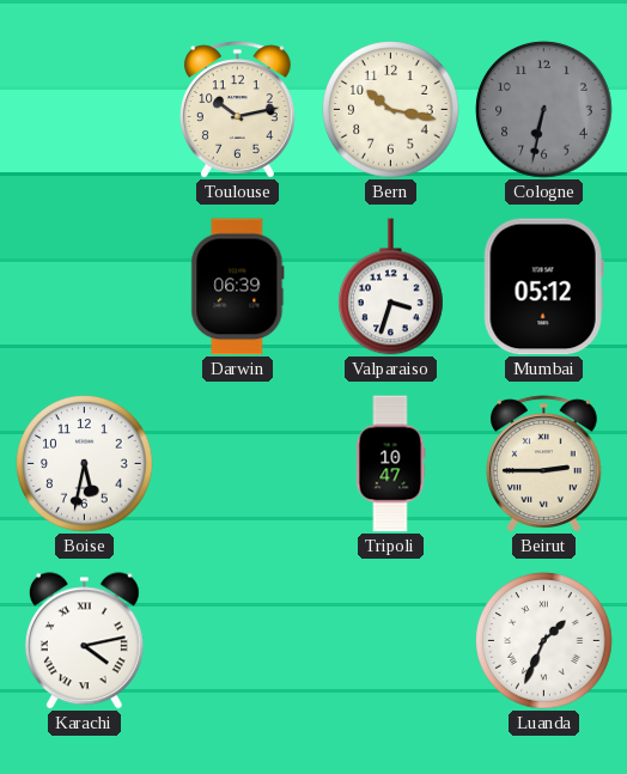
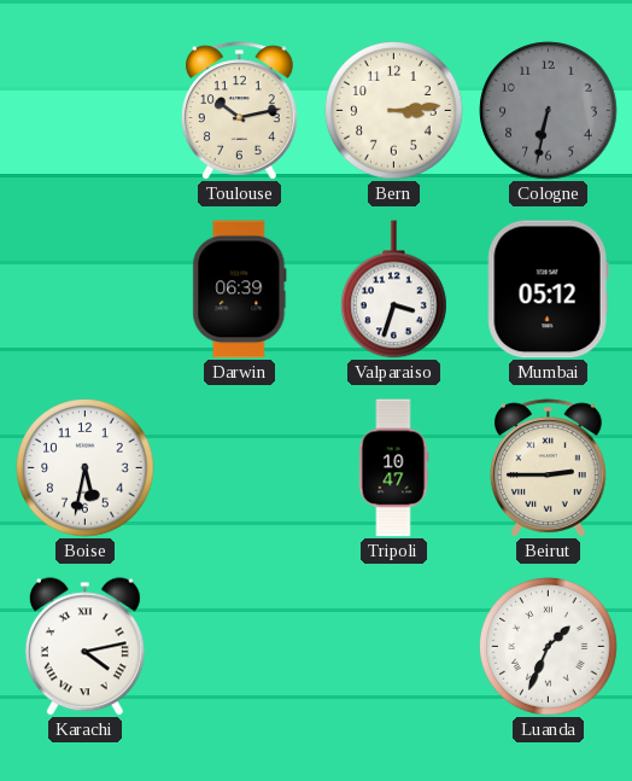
Bern: 10:17 -> 3:14 (394, 111)
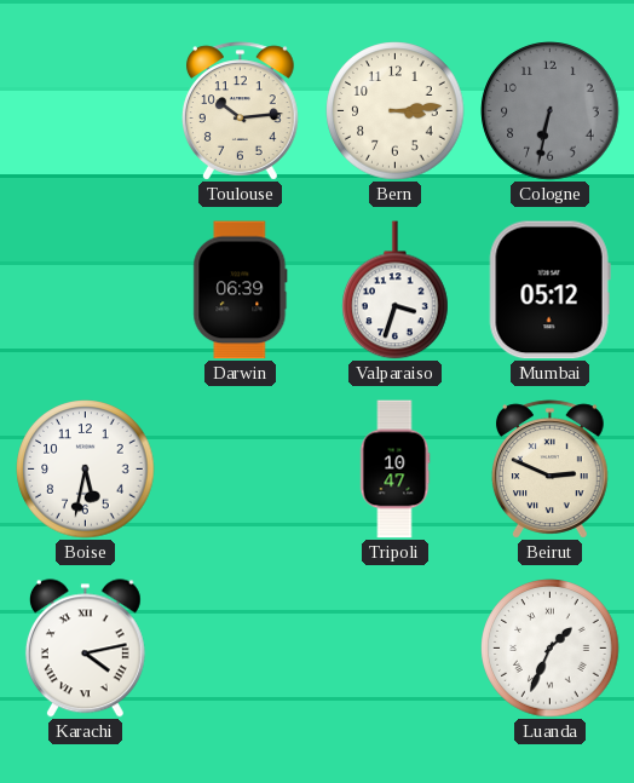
Toulouse: 10:13 -> 10:14 (240, 111)
Beirut: 2:45 -> 2:49 (549, 470)
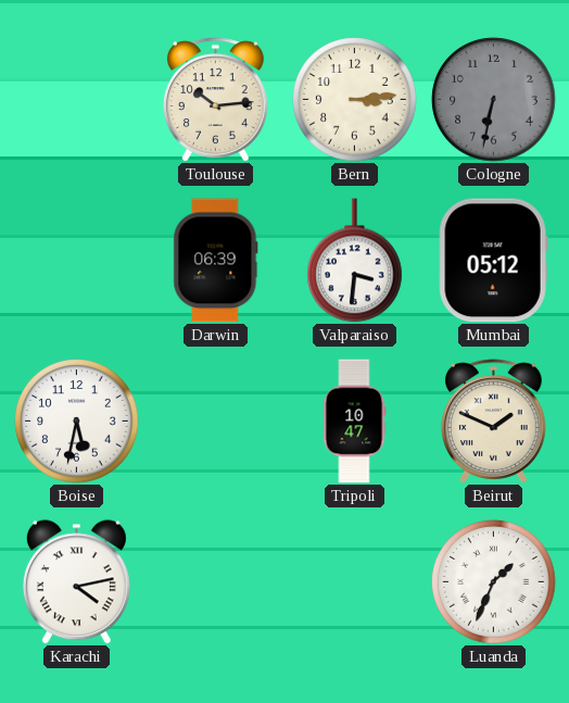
Valparaiso: 3:33 -> 3:31 (355, 261)
Beirut: 2:49 -> 1:49 (493, 422)
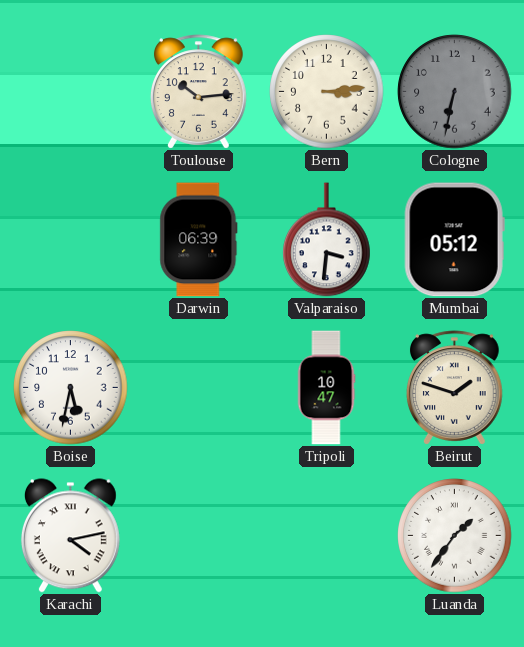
Beirut: 1:49 -> 1:48 (454, 388)
Luanda: 1:34 -> 1:36 (455, 536)
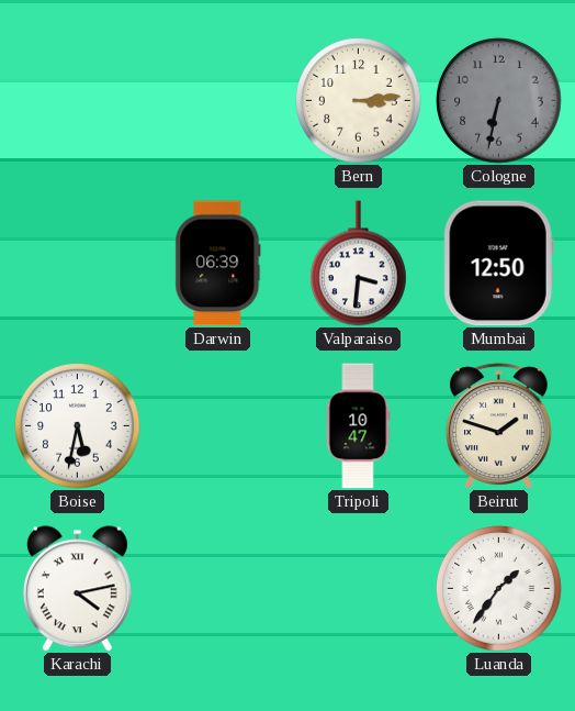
Toulouse: 10:14 -> none (198, 92)
Mumbai: 05:12 -> 12:50 (498, 264)
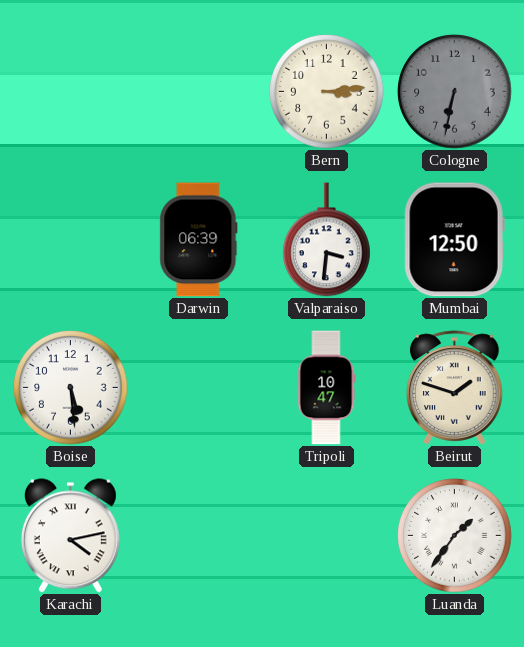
Boise: 5:32 -> 5:29 (71, 388)
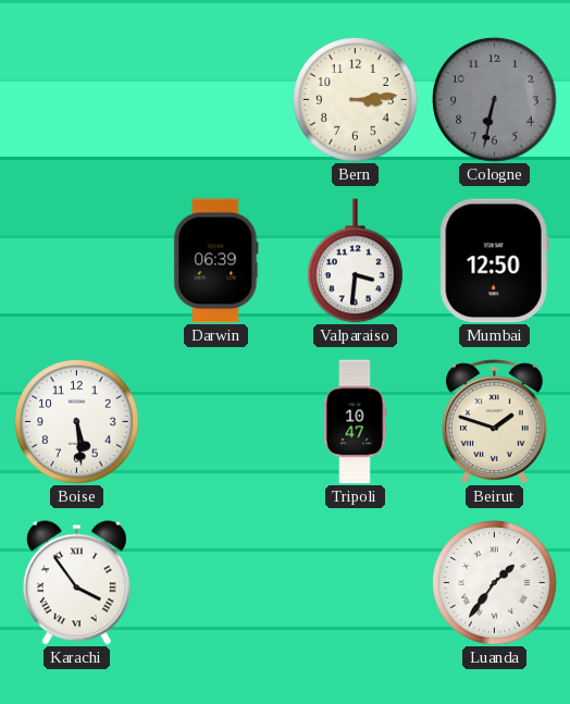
Karachi: 4:13 -> 3:54 (76, 583)
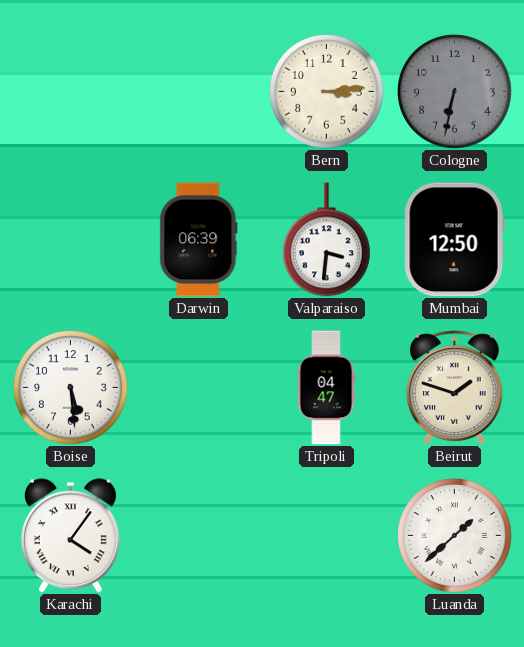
Tripoli: 10:47 -> 04:47 (326, 388)
Karachi: 3:54 -> 4:06 (70, 536)
Luanda: 1:36 -> 1:38 (455, 536)
